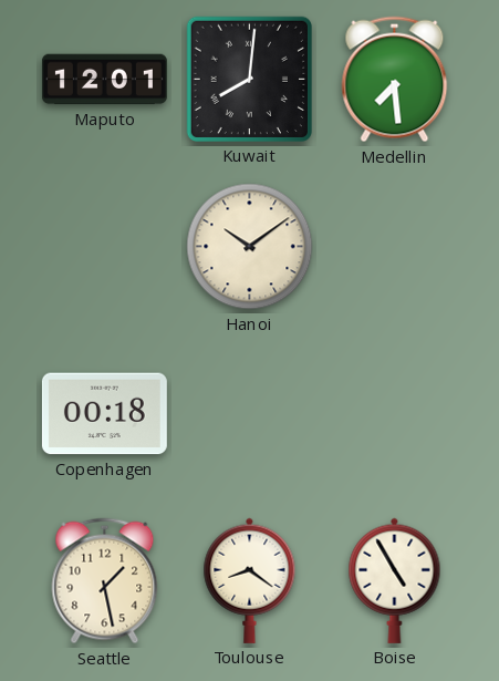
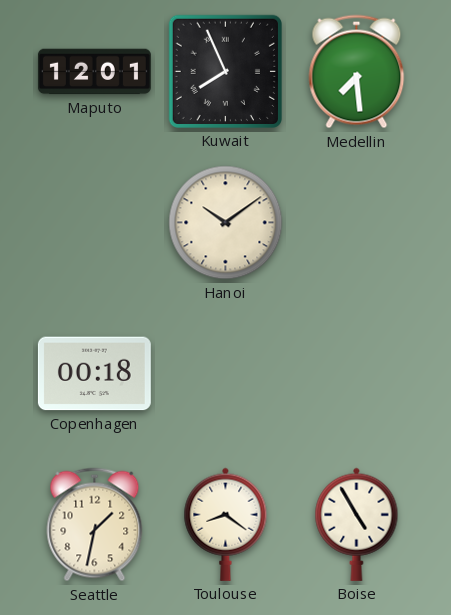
Kuwait: 8:01 -> 7:56 (225, 71)
Seattle: 1:28 -> 1:32 (95, 525)
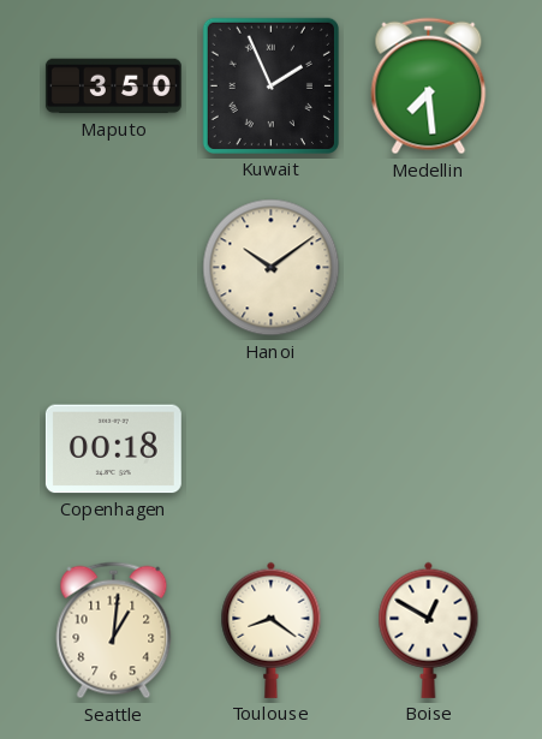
Maputo: 12:01 -> 3:50 (113, 87)
Kuwait: 7:56 -> 1:56 (270, 85)
Seattle: 1:32 -> 1:01 (114, 631)
Boise: 4:55 -> 12:50 (429, 630)
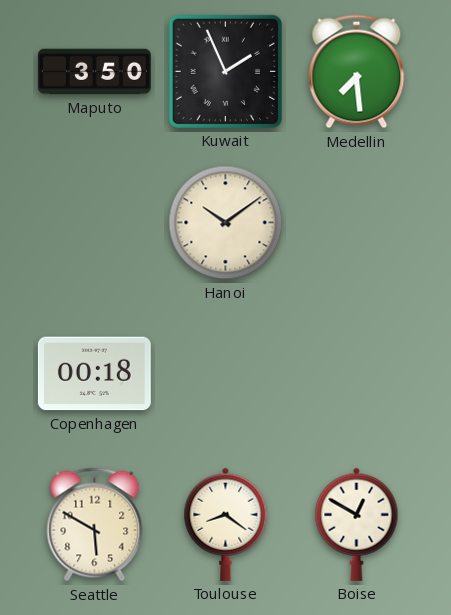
Seattle: 1:01 -> 5:50 (95, 525)
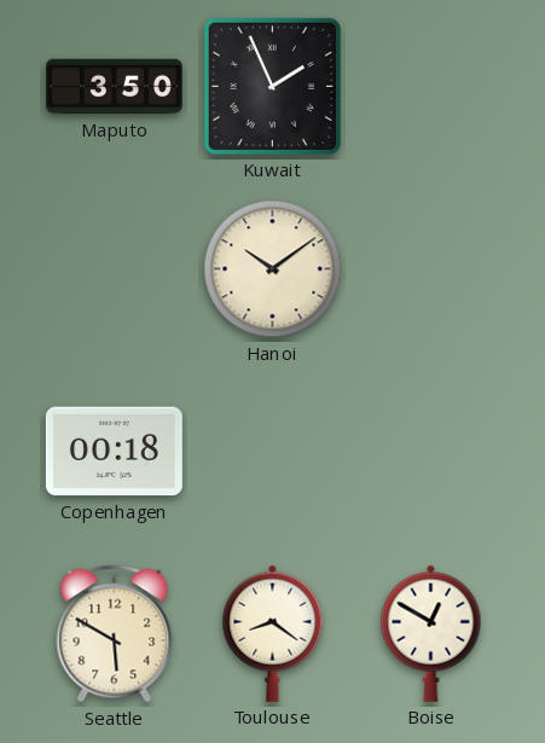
Medellin: 7:29 -> none (357, 72)
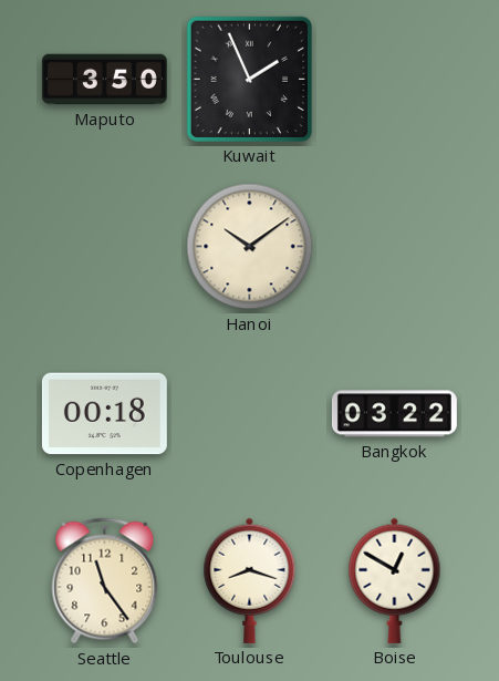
Bangkok: none -> 03:22 (394, 414)
Seattle: 5:50 -> 11:24 (105, 581)
Toulouse: 8:21 -> 8:18 (250, 580)
